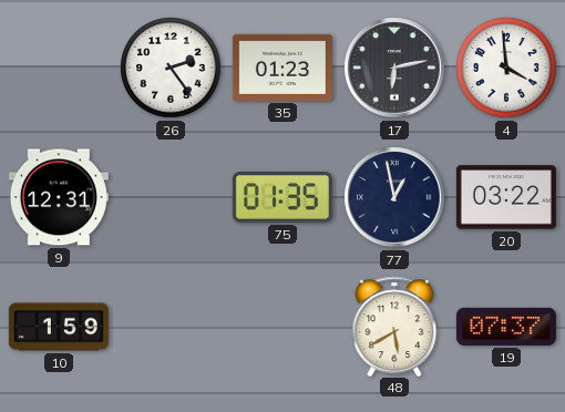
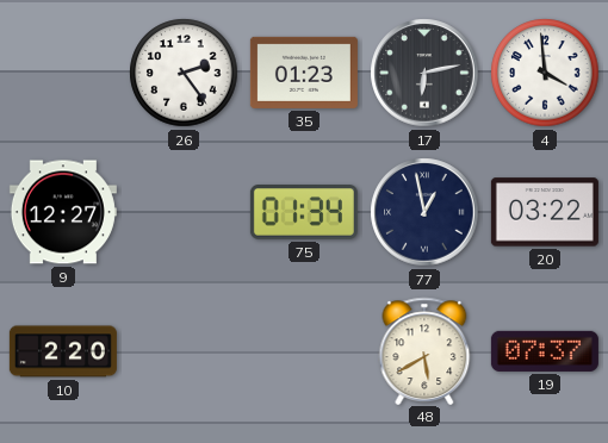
9: 12:31 -> 12:27 (63, 212)
75: 01:35 -> 01:34 (304, 213)
10: 1:59 -> 2:20 (63, 351)
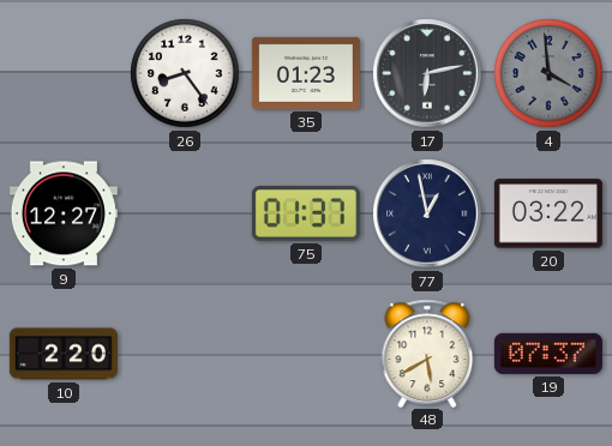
26: 2:24 -> 8:24 (185, 73)
4 dial: white -> grey (548, 73)
75: 01:34 -> 01:37 (306, 215)
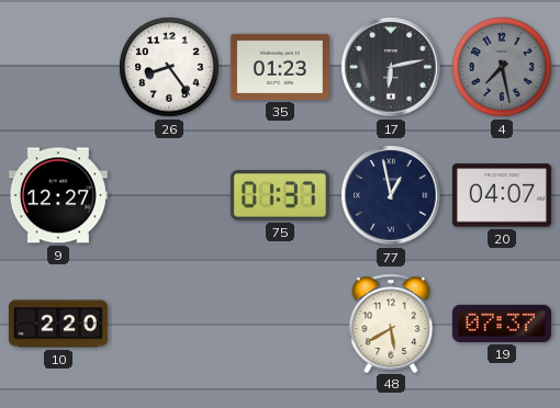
4: 3:59 -> 7:28 (502, 67)
20: 03:22 -> 04:07 (502, 195)
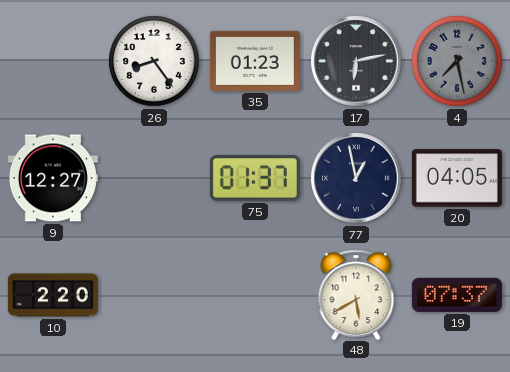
20: 04:07 -> 04:05 (457, 178)
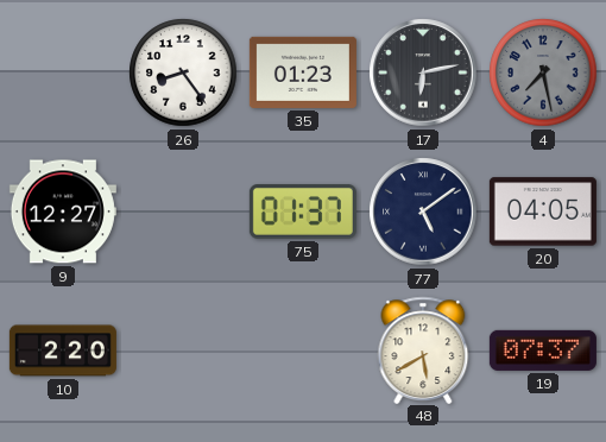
77: 12:58 -> 5:09 (423, 211)
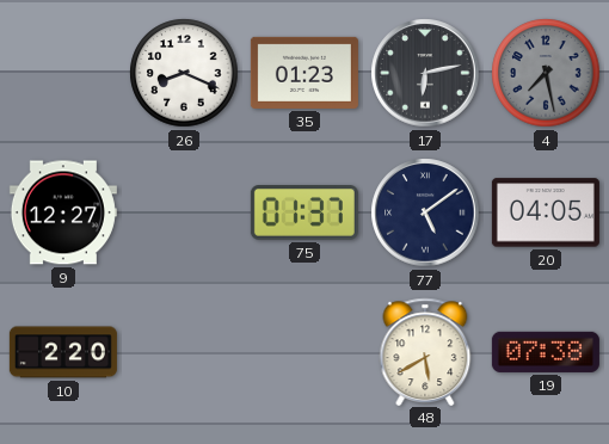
26: 8:24 -> 8:19 (184, 73)
19: 07:37 -> 07:38 (546, 352)
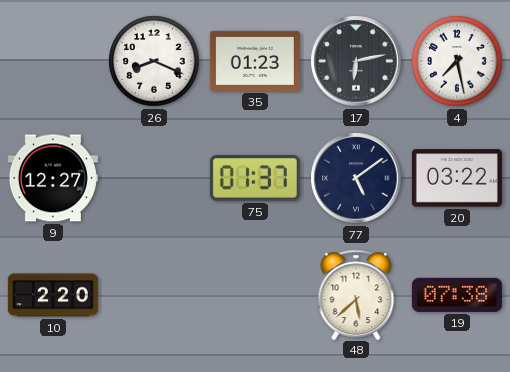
4 dial: grey -> white (457, 61)
20: 04:05 -> 03:22 (457, 178)
48: 5:40 -> 5:38 (356, 294)
